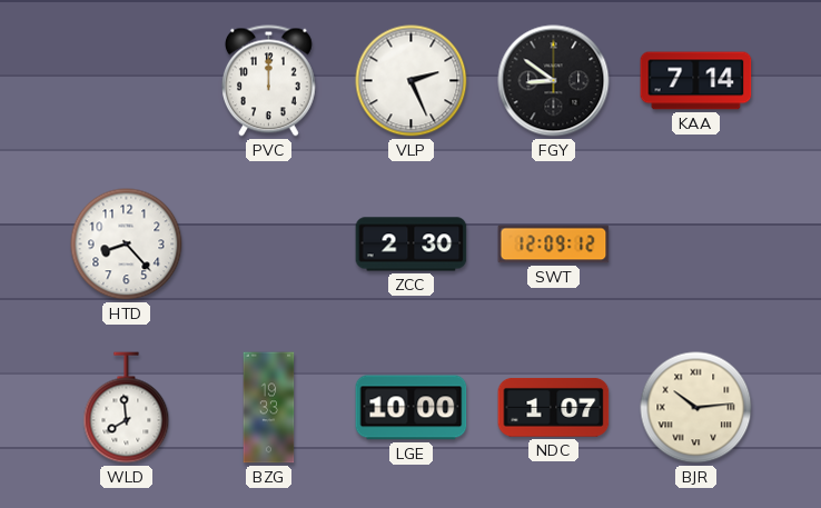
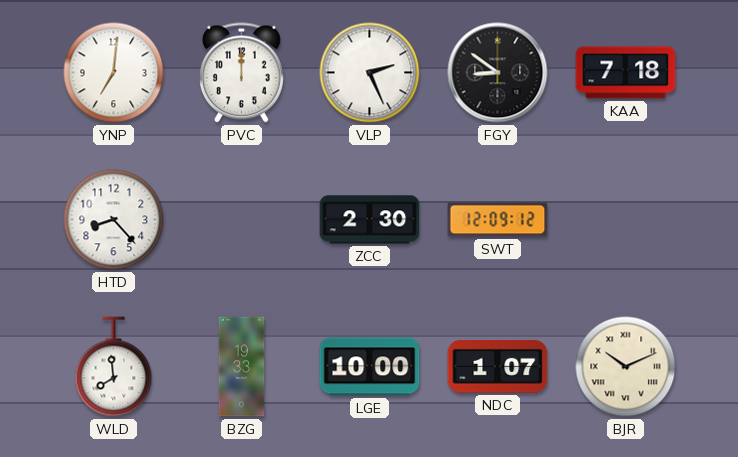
YNP: none -> 7:01 (114, 73)
KAA: 7:14 -> 7:18 (626, 73)
BJR: 10:14 -> 10:11 (626, 367)
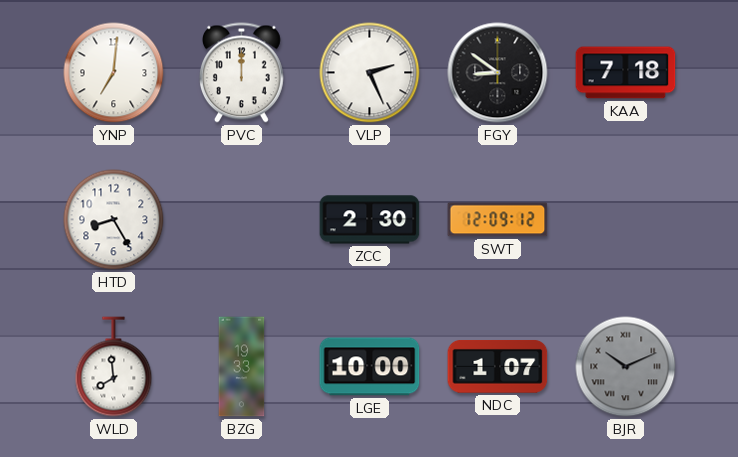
HTD: 8:23 -> 8:25 (114, 220)
BJR dial: cream -> grey (626, 367)
